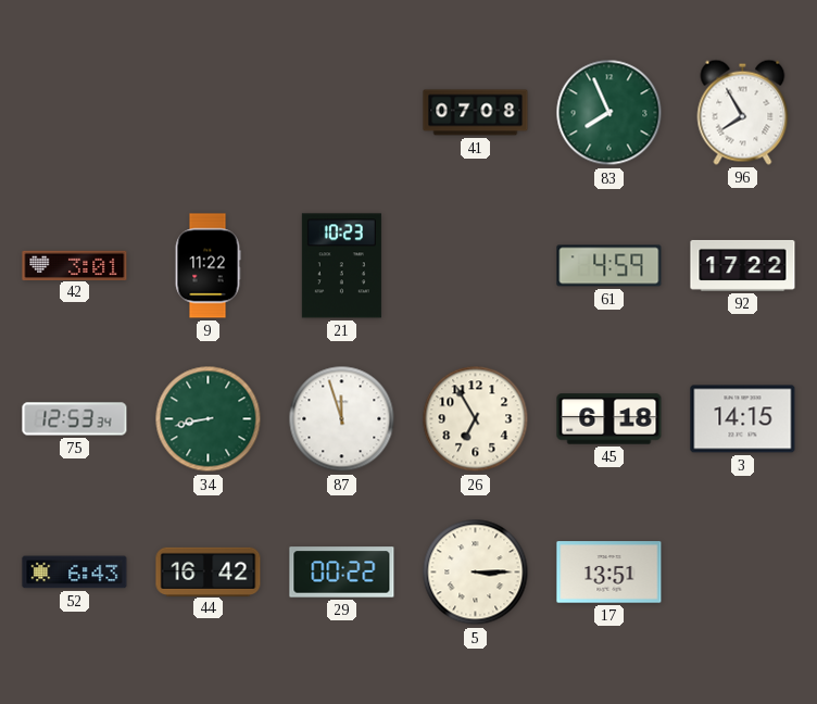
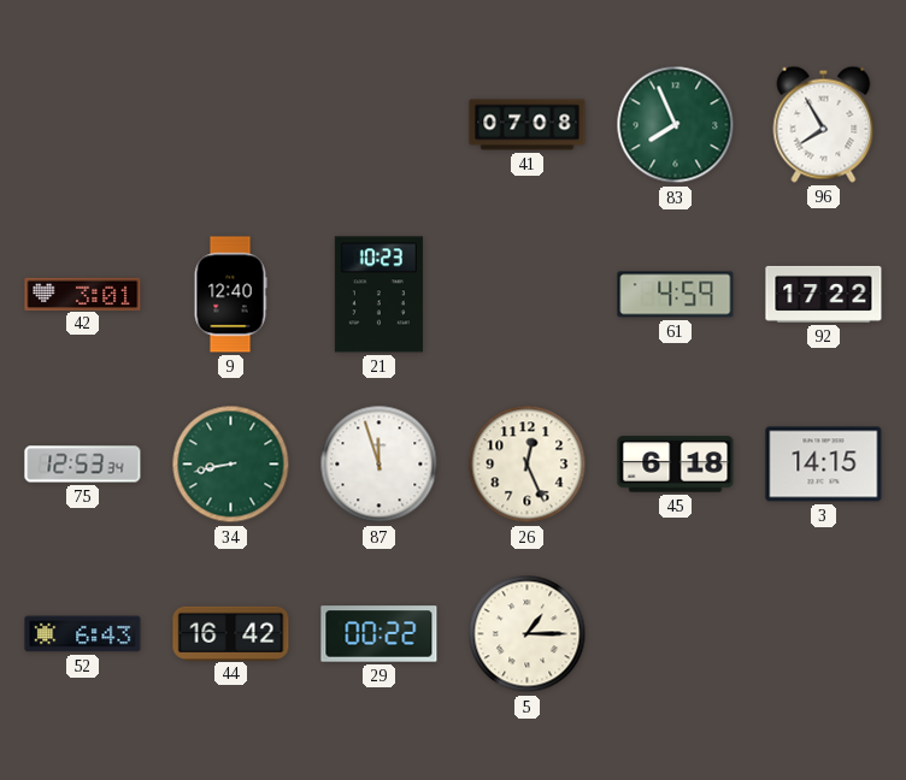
9: 11:22 -> 12:40 (230, 295)
26: 6:55 -> 12:26 (528, 465)
5: 3:15 -> 1:15 (528, 634)
17: 13:51 -> none (609, 573)
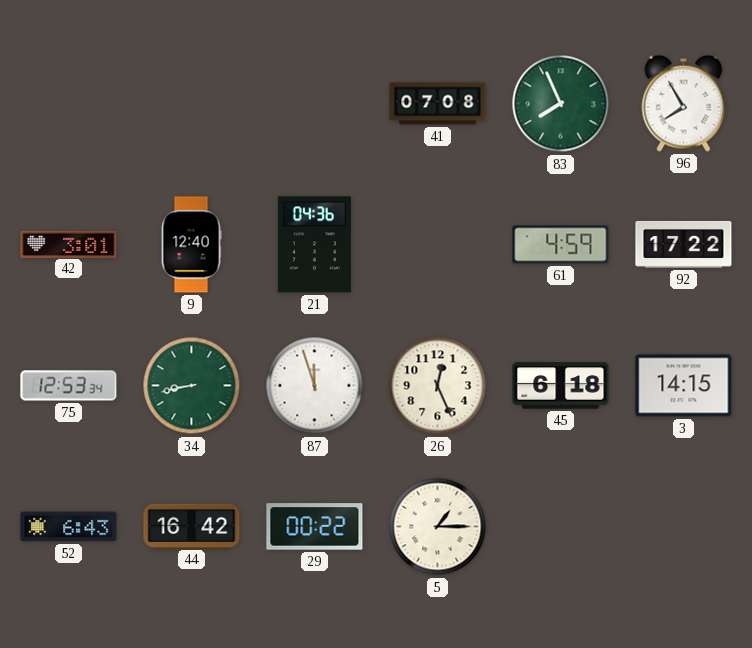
21: 10:23 -> 04:36 (314, 245)
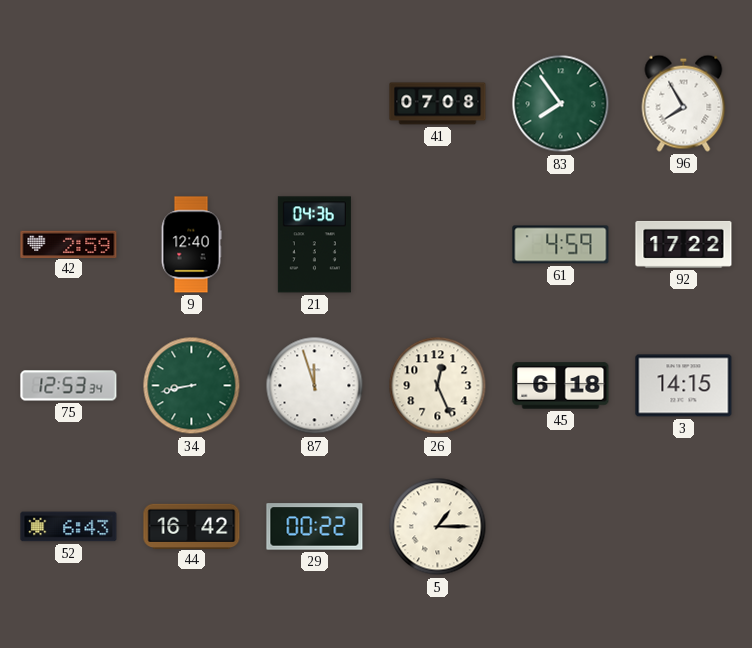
83: 7:56 -> 7:54 (561, 104)
42: 3:01 -> 2:59 (69, 244)
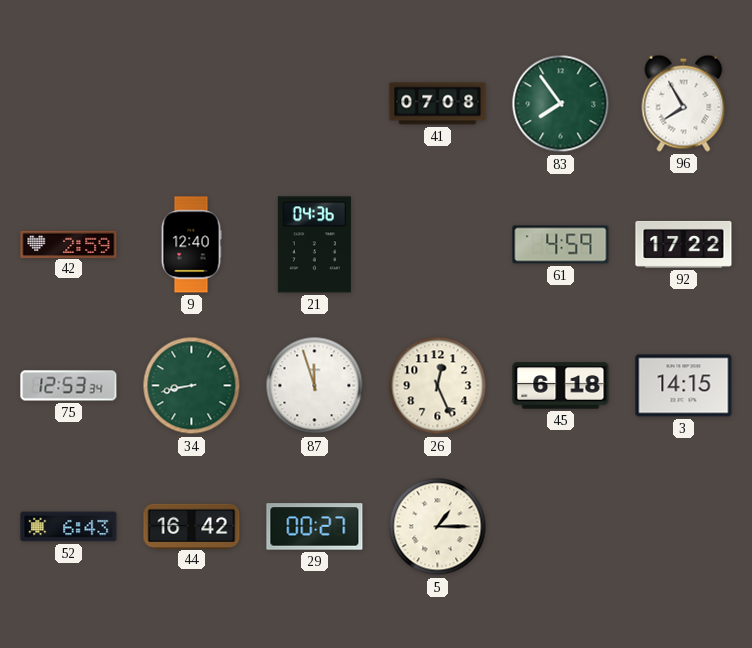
29: 00:22 -> 00:27 (315, 527)
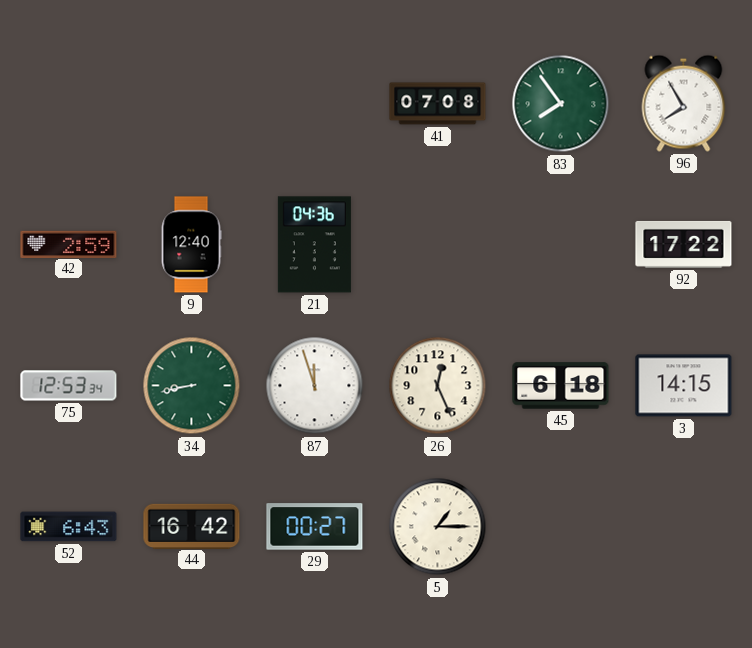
61: 4:59 -> none (561, 245)
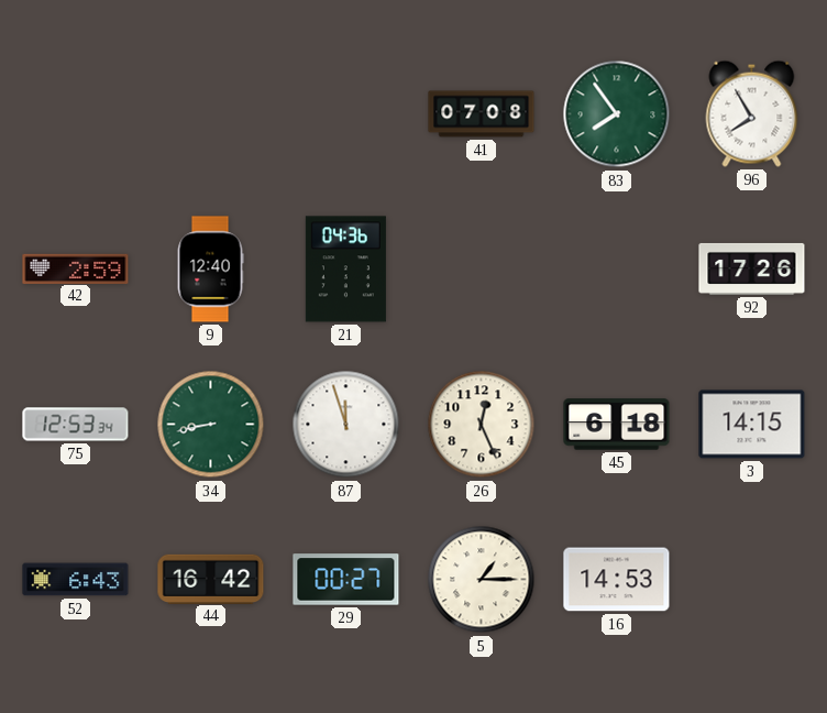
92: 17:22 -> 17:26 (752, 268)
16: none -> 14:53 (617, 580)
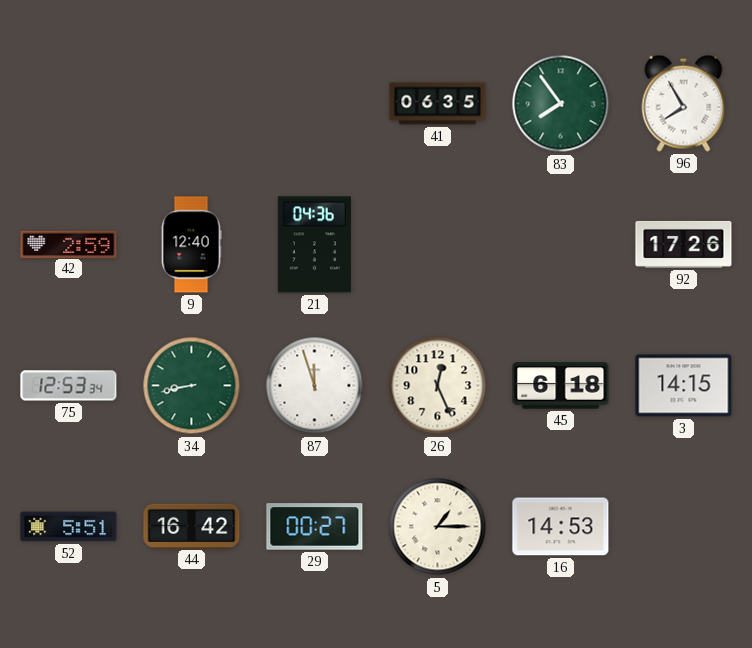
41: 07:08 -> 06:35 (438, 104)
52: 6:43 -> 5:51 (69, 527)
